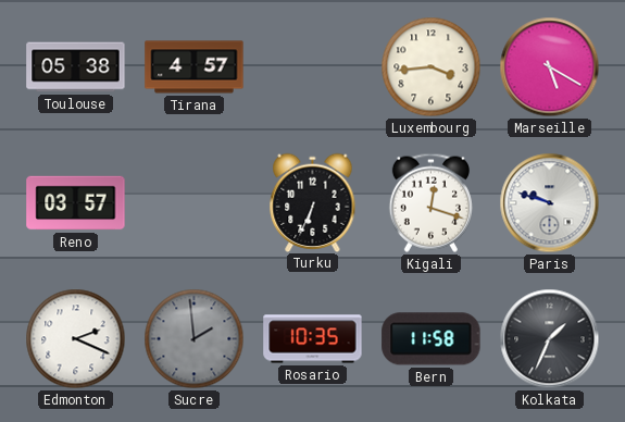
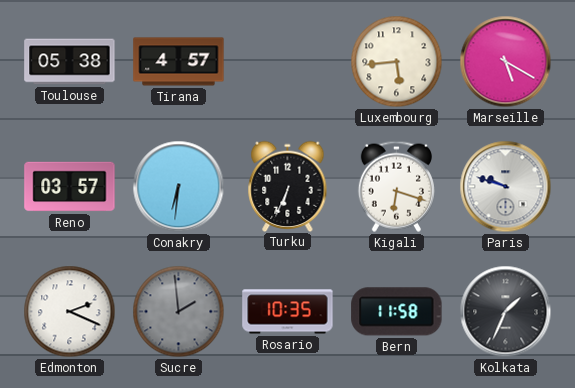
Luxembourg: 3:44 -> 5:44 (397, 62)
Conakry: none -> 6:31 (179, 187)
Kigali: 12:18 -> 6:18 (396, 186)
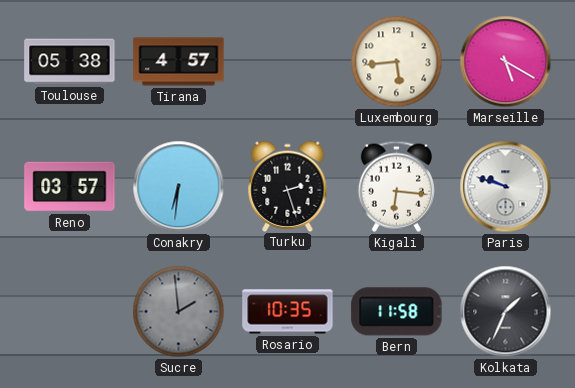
Turku: 6:34 -> 2:27 (288, 186)
Kigali: 6:18 -> 6:16 (396, 186)
Edmonton: 2:19 -> none (70, 312)
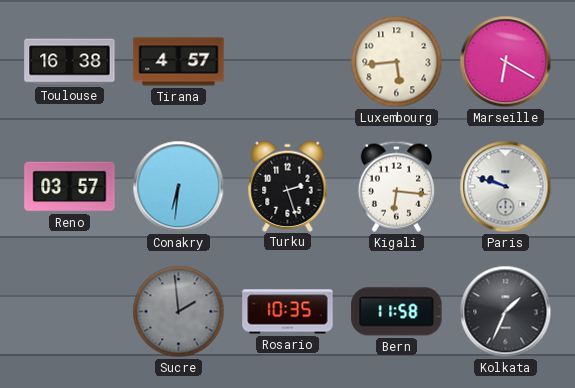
Toulouse: 05:38 -> 16:38 (70, 62)
Marseille: 5:20 -> 6:20 (506, 62)
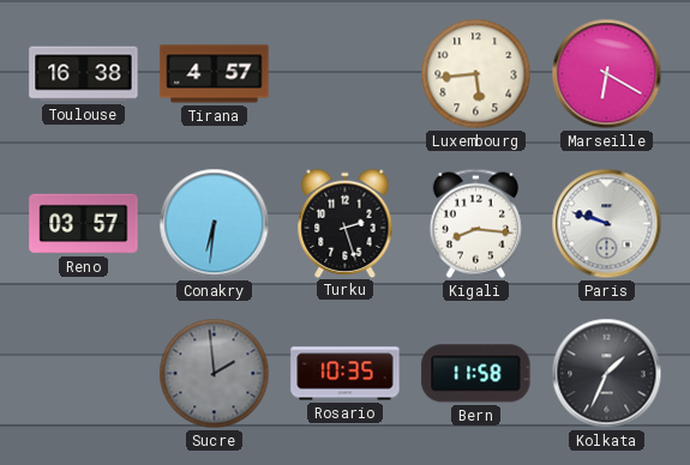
Kigali: 6:16 -> 8:16 (475, 223)
